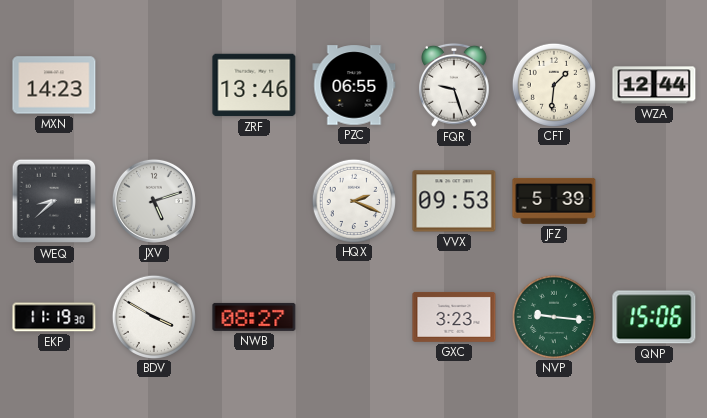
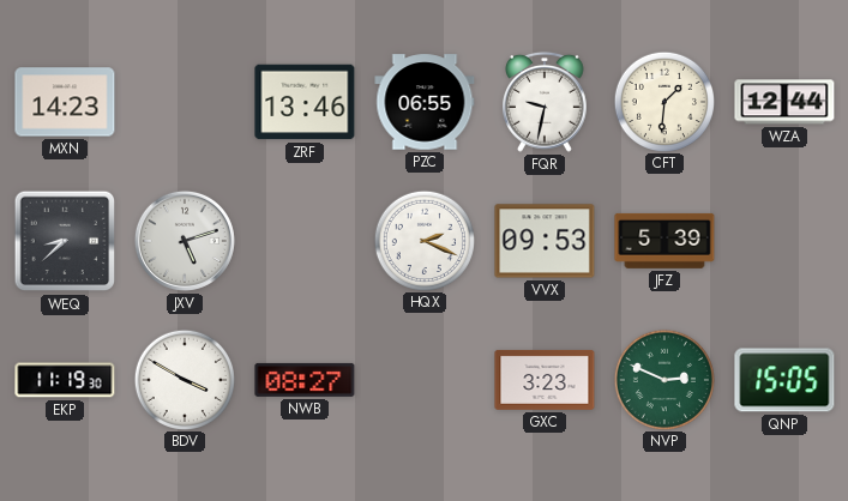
FQR: 9:27 -> 9:32 (546, 102)
NVP: 9:16 -> 2:49 (663, 379)
QNP: 15:06 -> 15:05 (784, 380)
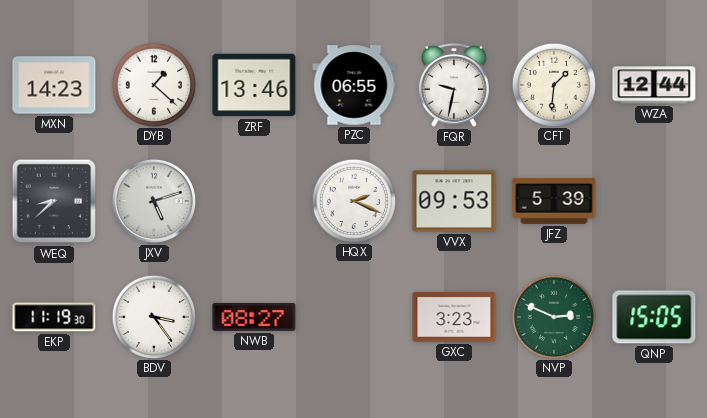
DYB: none -> 1:22 (153, 84)
BDV: 3:50 -> 3:24 (153, 316)
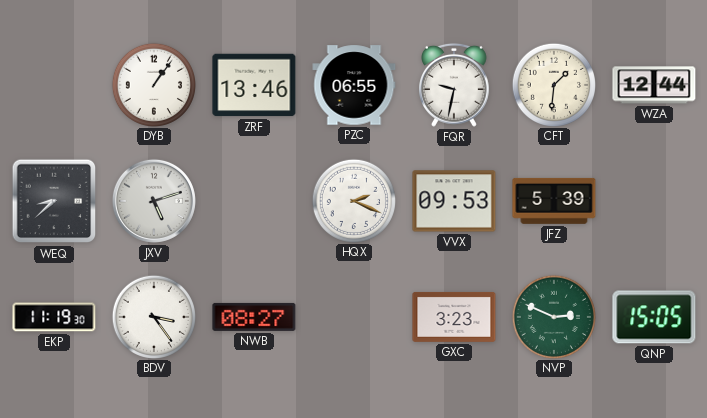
MXN: 14:23 -> none (54, 85)
DYB: 1:22 -> 1:06 (153, 84)
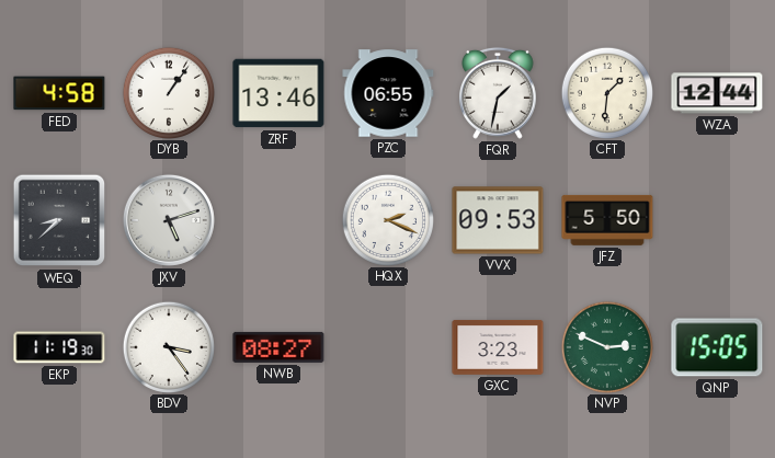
FED: none -> 4:58 (59, 93)
FQR: 9:32 -> 1:32 (499, 93)
JFZ: 5:39 -> 5:50 (607, 220)
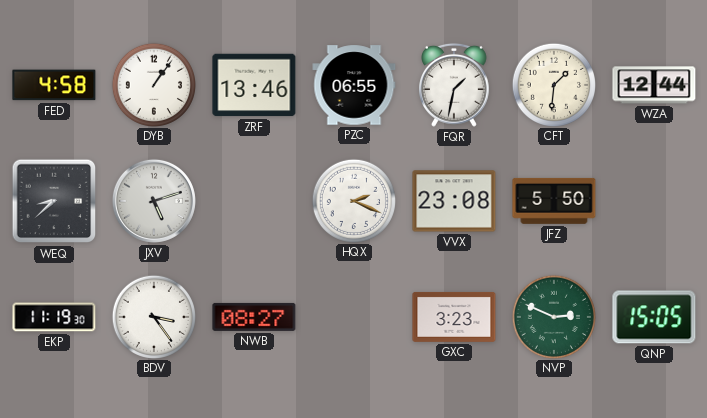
VVX: 09:53 -> 23:08 (454, 201)
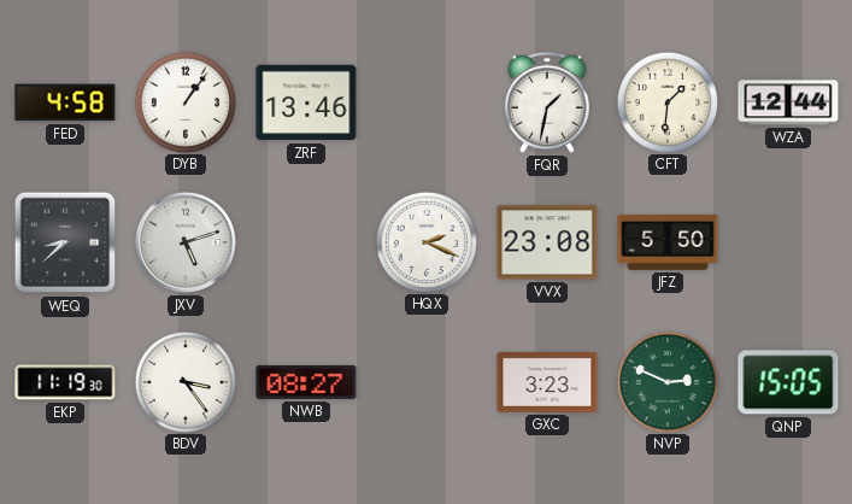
PZC: 06:55 -> none (354, 85)
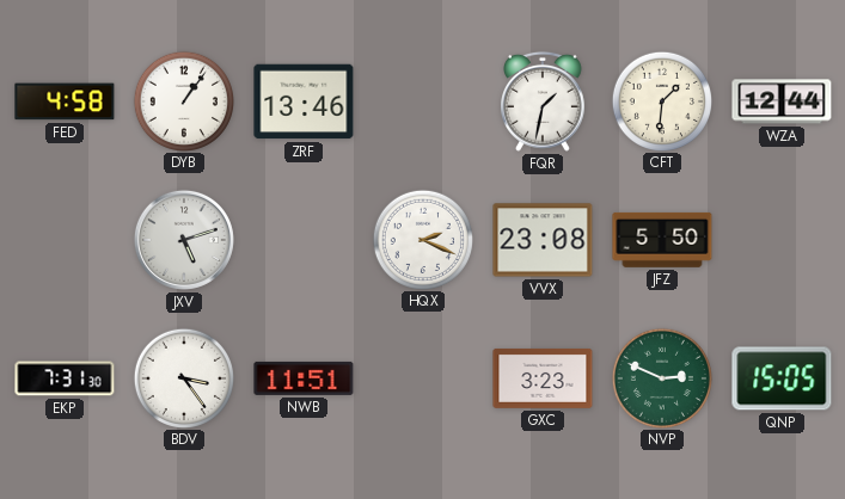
WEQ: 8:38 -> none (65, 242)
EKP: 11:19 -> 7:31 (65, 378)
NWB: 08:27 -> 11:51 (304, 378)
